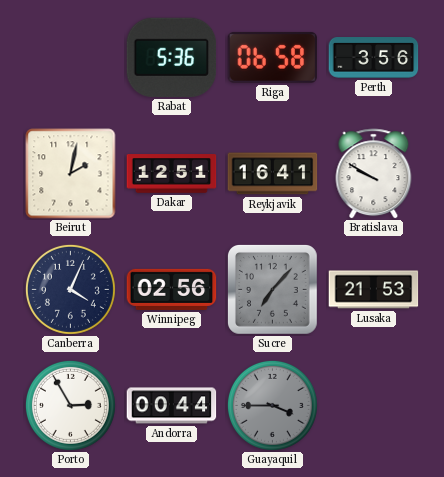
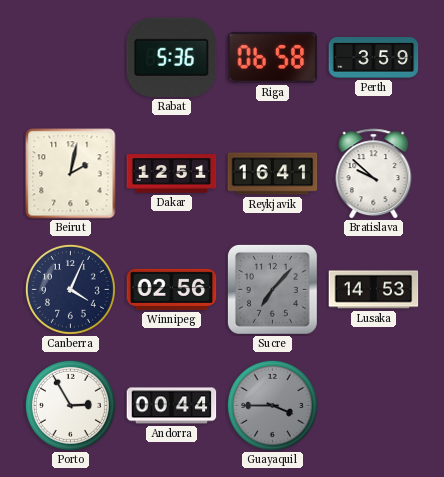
Perth: 3:56 -> 3:59 (374, 58)
Bratislava: 9:50 -> 9:52 (374, 174)
Lusaka: 21:53 -> 14:53 (374, 290)
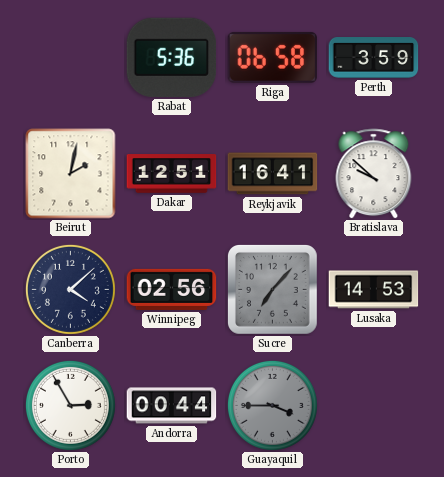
Canberra: 4:04 -> 4:08 (70, 289)
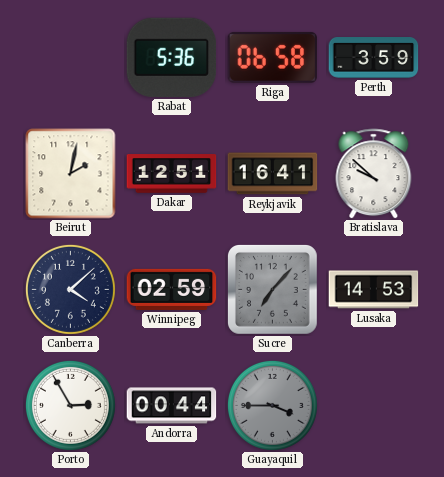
Winnipeg: 02:56 -> 02:59 (172, 289)
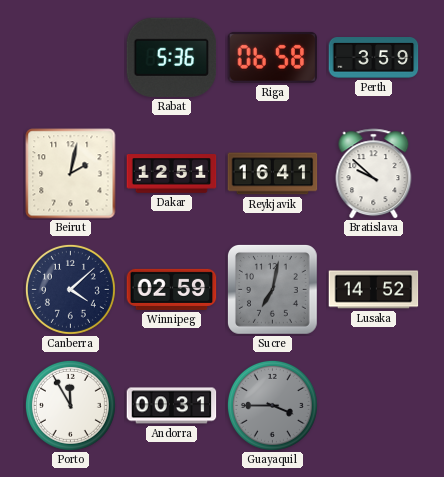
Sucre: 7:07 -> 7:02 (273, 290)
Lusaka: 14:53 -> 14:52 (374, 290)
Porto: 2:55 -> 11:55 (70, 405)
Andorra: 00:44 -> 00:31 (172, 406)
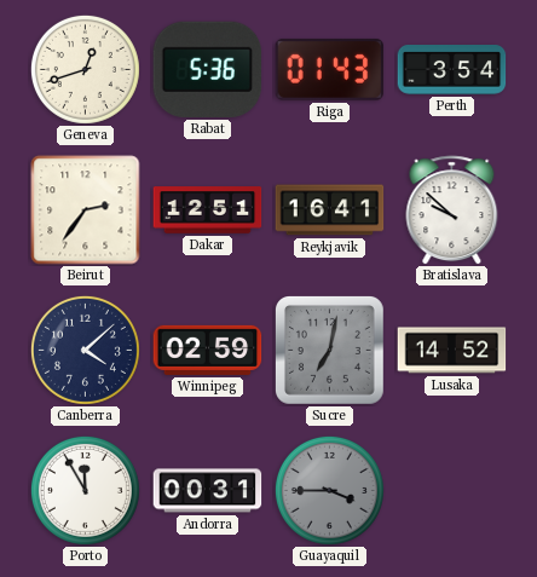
Geneva: none -> 12:42 (85, 69)
Riga: 06:58 -> 01:43 (330, 69)
Perth: 3:59 -> 3:54 (452, 70)
Beirut: 2:02 -> 2:36 (86, 210)
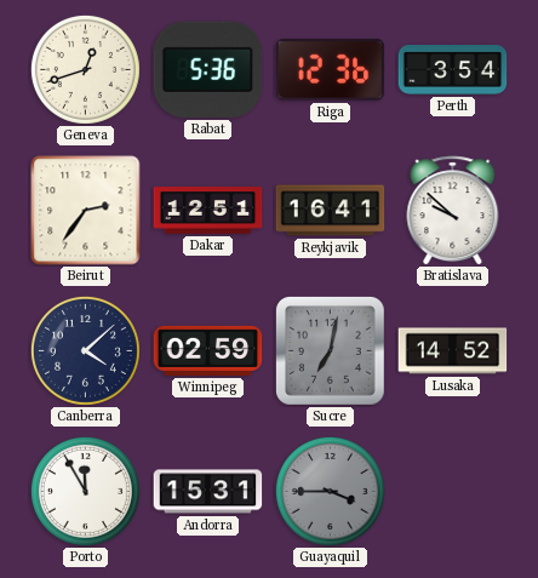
Riga: 01:43 -> 12:36 (331, 69)
Andorra: 00:31 -> 15:31 (208, 492)
